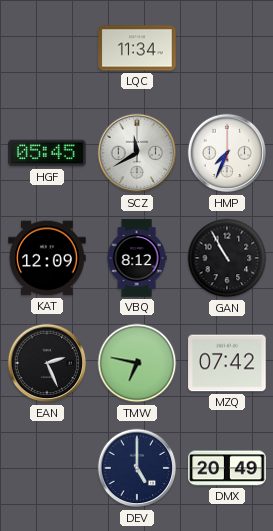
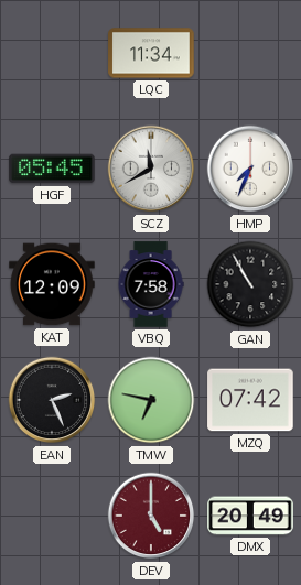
VBQ: 8:12 -> 7:58 (151, 284)
DEV dial: navy -> burgundy (151, 516)
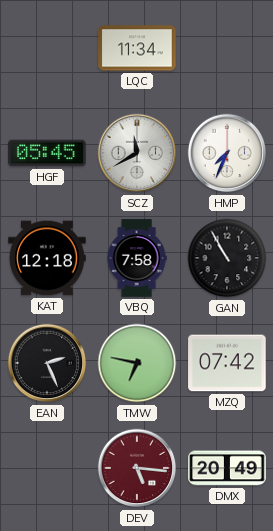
KAT: 12:09 -> 12:18 (47, 258)
DEV: 5:00 -> 5:16 (137, 468)
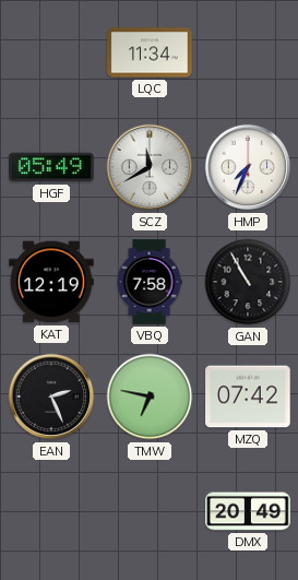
HGF: 05:45 -> 05:49 (51, 167)
KAT: 12:18 -> 12:19 (51, 282)
DEV: 5:16 -> none (137, 468)
